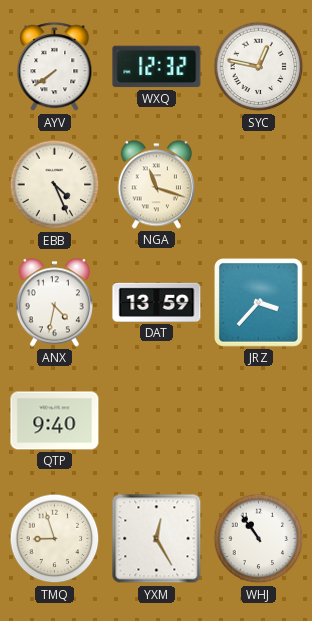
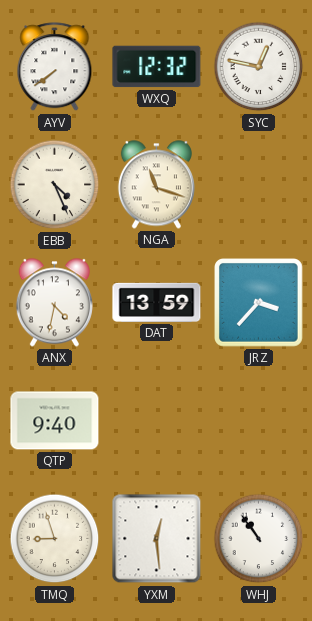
YXM: 12:25 -> 12:29 (157, 539)
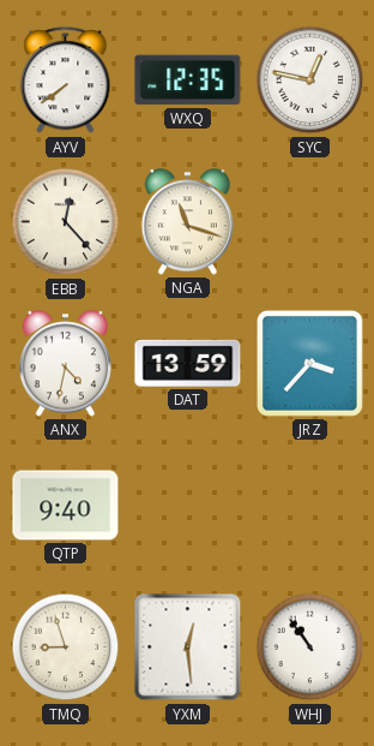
WXQ: 12:32 -> 12:35 (188, 80)
EBB: 4:26 -> 12:23 (66, 222)
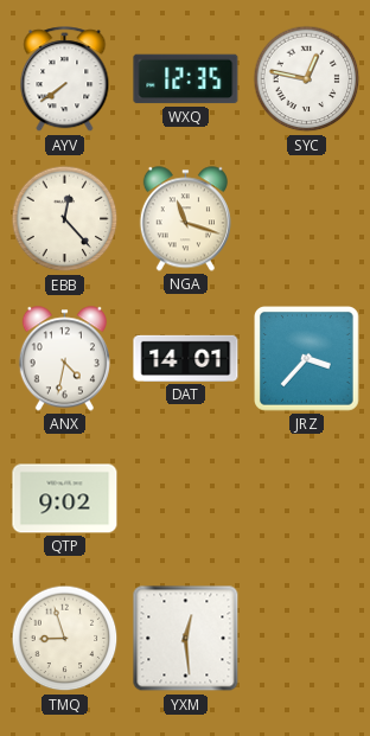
DAT: 13:59 -> 14:01 (186, 358)
QTP: 9:40 -> 9:02 (65, 499)
WHJ: 10:54 -> none (310, 647)
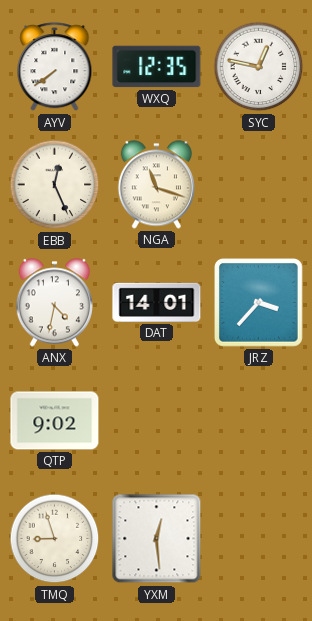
EBB: 12:23 -> 12:26 (55, 185)
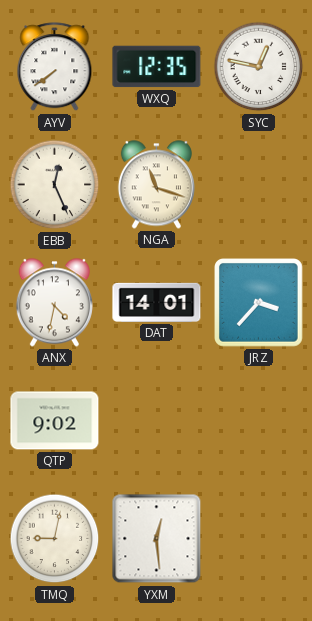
TMQ: 8:57 -> 9:02 (55, 539)
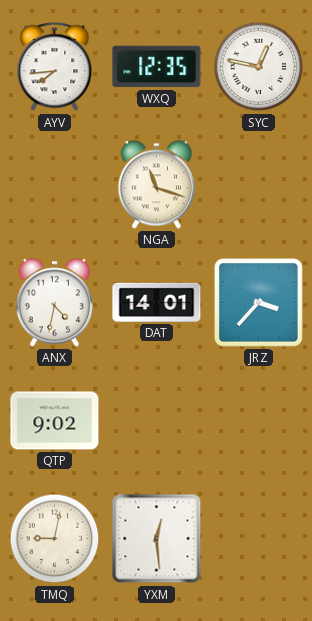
AYV: 7:39 -> 7:44 (55, 67)
EBB: 12:26 -> none (55, 185)
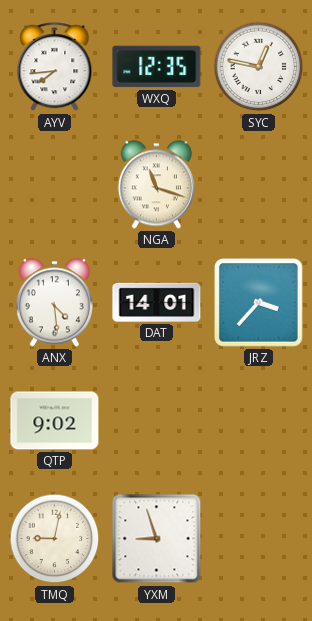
ANX: 4:32 -> 4:29 (54, 303)
YXM: 12:29 -> 8:57 (157, 539)
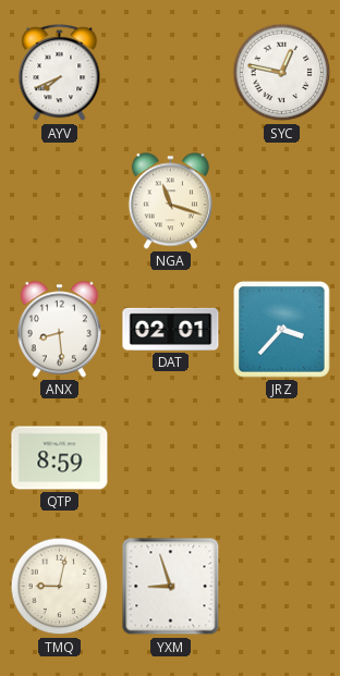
AYV: 7:44 -> 7:41 (60, 73)
WXQ: 12:35 -> none (157, 67)
ANX: 4:29 -> 8:29 (59, 330)
DAT: 14:01 -> 02:01 (171, 329)
QTP: 9:02 -> 8:59 (60, 458)
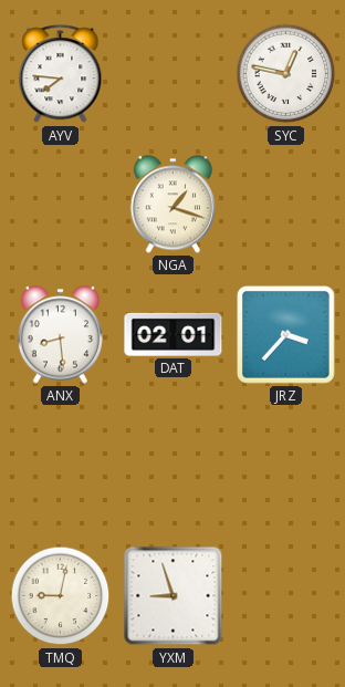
AYV: 7:41 -> 7:46 (61, 74)
NGA: 11:18 -> 1:18 (172, 205)
QTP: 8:59 -> none (60, 458)
